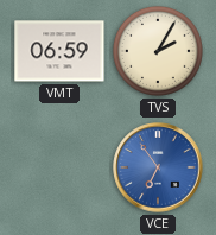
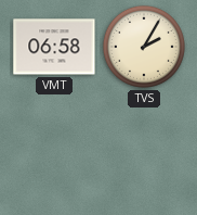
VMT: 06:59 -> 06:58 (54, 47)
VCE: 6:54 -> none (158, 167)
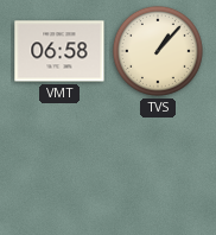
TVS: 2:05 -> 1:07 (158, 51)
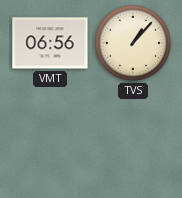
VMT: 06:58 -> 06:56 (50, 43)
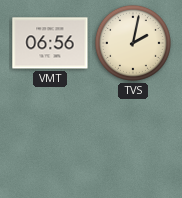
TVS: 1:07 -> 2:02 (133, 43)
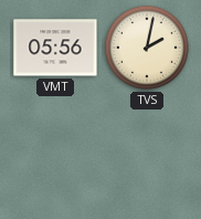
VMT: 06:56 -> 05:56 (55, 48)
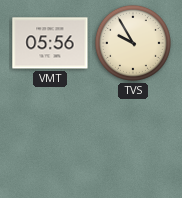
TVS: 2:02 -> 9:55 (133, 43)
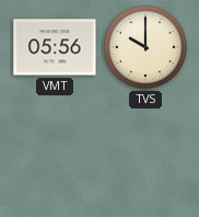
TVS: 9:55 -> 10:00 (145, 47)
